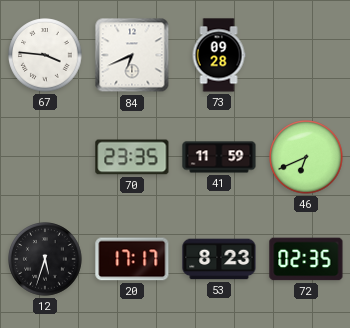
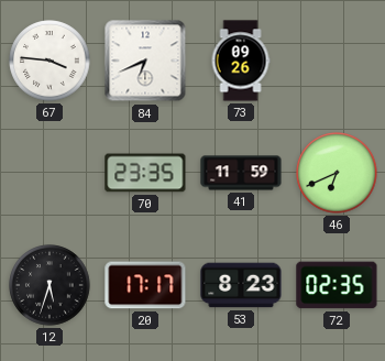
73: 09:28 -> 09:26 (241, 61)
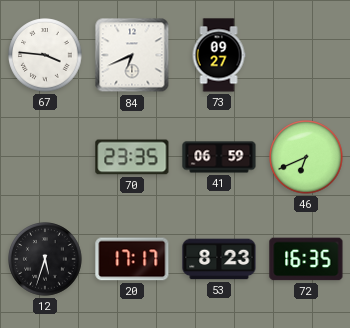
73: 09:26 -> 09:27 (219, 55)
41: 11:59 -> 06:59 (219, 157)
72: 02:35 -> 16:35 (306, 259)
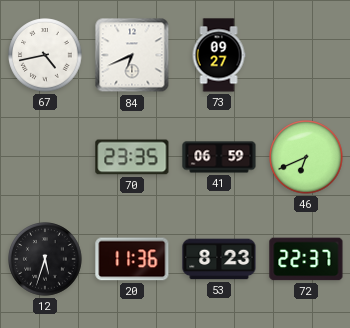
67: 3:46 -> 4:43 (45, 55)
20: 17:17 -> 11:36 (132, 259)
72: 16:35 -> 22:37 (306, 259)
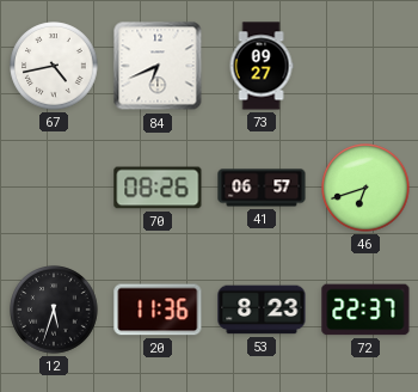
70: 23:35 -> 08:26 (158, 188)
41: 06:59 -> 06:57 (262, 188)
46: 6:41 -> 6:42 (365, 188)
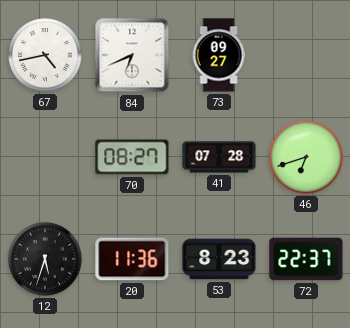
70: 08:26 -> 08:27 (132, 157)
41: 06:57 -> 07:28 (219, 157)
